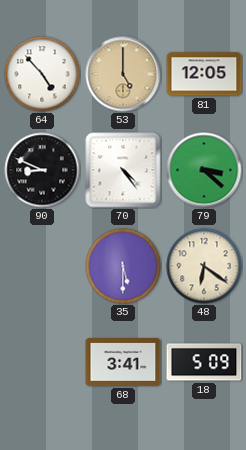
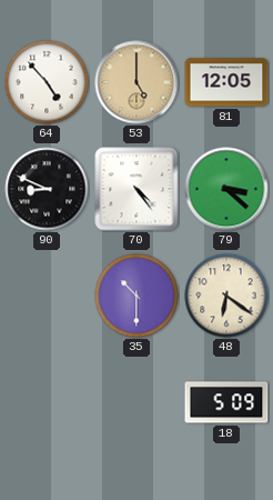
35: 5:30 -> 10:30 (136, 296)
68: 3:41 -> none (123, 363)
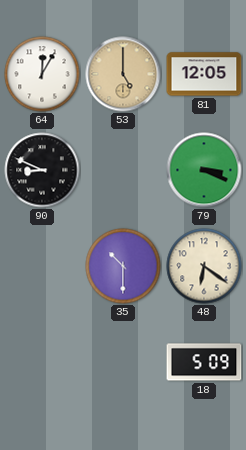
64: 4:53 -> 12:05 (42, 74)
70: 4:24 -> none (136, 189)
79: 3:22 -> 3:19 (204, 170)
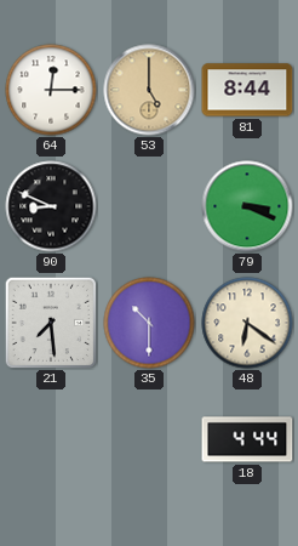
64: 12:05 -> 12:15 (51, 90)
81: 12:05 -> 8:44 (247, 90)
21: none -> 7:29 (51, 323)
18: 5:09 -> 4:44 (247, 439)
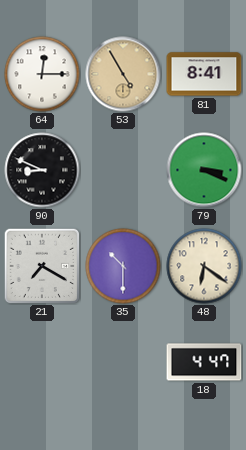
53: 5:00 -> 4:55 (123, 74)
81: 8:44 -> 8:41 (204, 74)
21: 7:29 -> 7:20 (42, 266)
18: 4:44 -> 4:47 (204, 362)
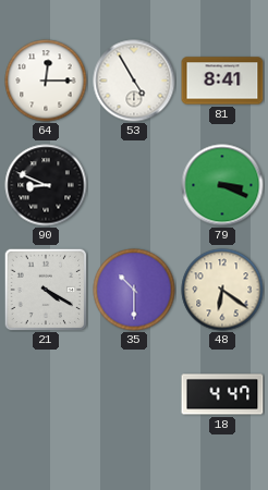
53 dial: champagne -> white (134, 81)
21: 7:20 -> 4:20 (46, 290)
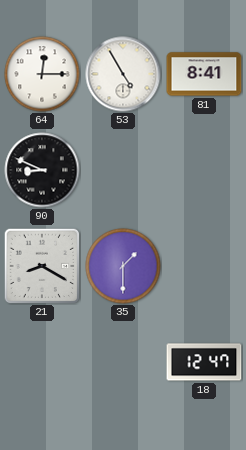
79: 3:19 -> none (222, 185)
21: 4:20 -> 8:20 (42, 266)
35: 10:30 -> 1:30 (123, 266)
48: 6:21 -> none (222, 290)
18: 4:47 -> 12:47 (204, 362)
